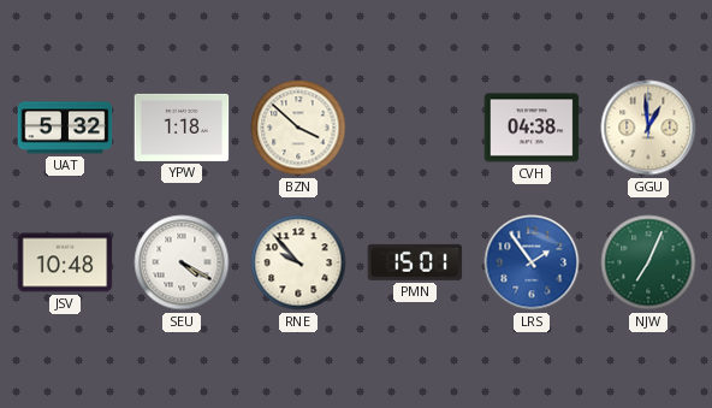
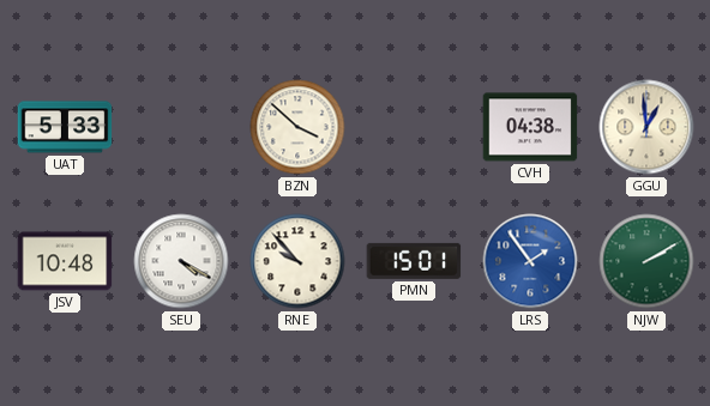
UAT: 5:32 -> 5:33 (65, 127)
YPW: 1:18 -> none (182, 128)
NJW: 7:04 -> 2:10 (646, 261)
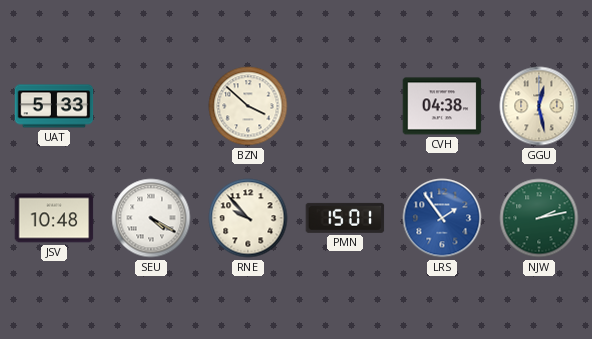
GGU: 12:59 -> 12:28 (539, 106)
NJW: 2:10 -> 2:13 (539, 218)
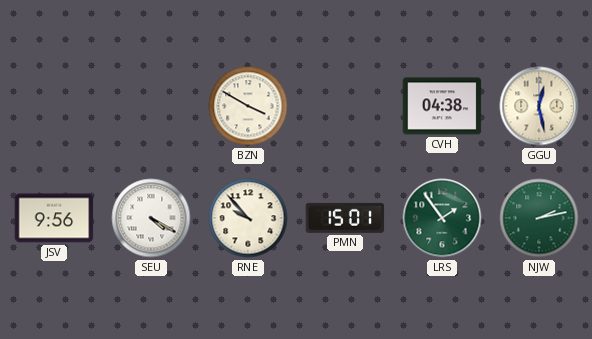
UAT: 5:33 -> none (54, 106)
BZN: 3:52 -> 3:50 (248, 106)
JSV: 10:48 -> 9:56 (54, 218)
LRS dial: blue -> green (442, 218)
